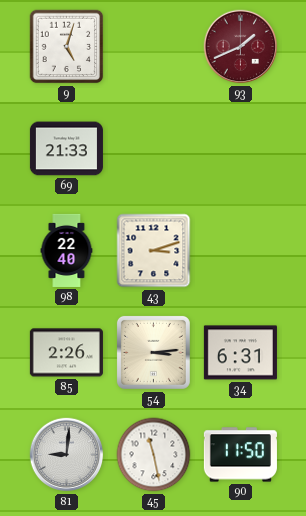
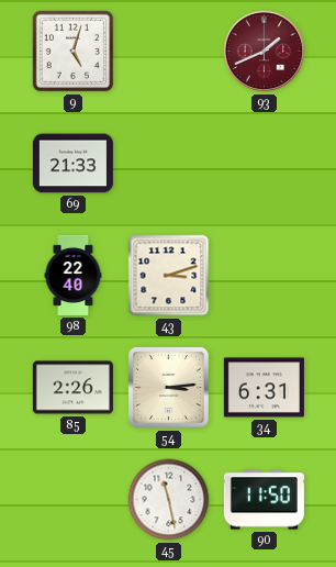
81: 9:01 -> none (67, 455)
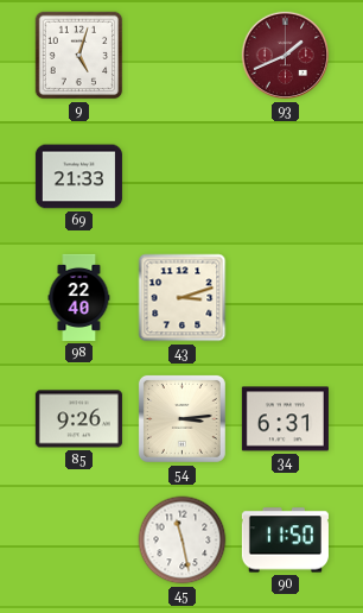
85: 2:26 -> 9:26 (78, 419)
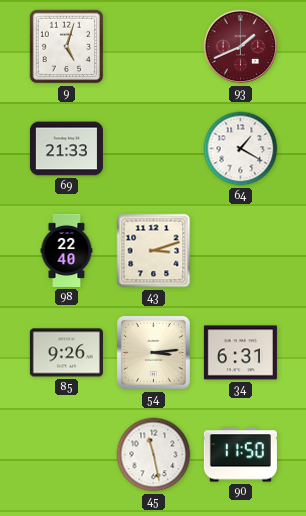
64: none -> 1:20 (241, 149)
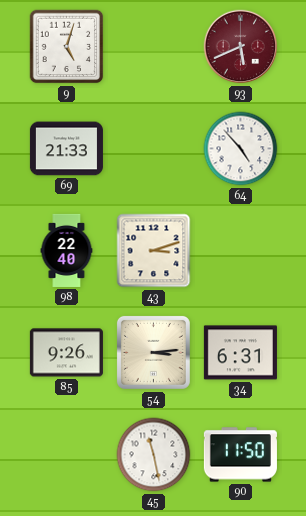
93: 1:41 -> 5:41 (241, 47)
64: 1:20 -> 4:53 (241, 149)
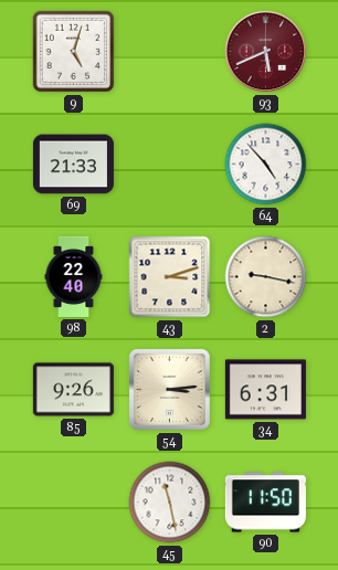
2: none -> 9:17 (266, 277)
